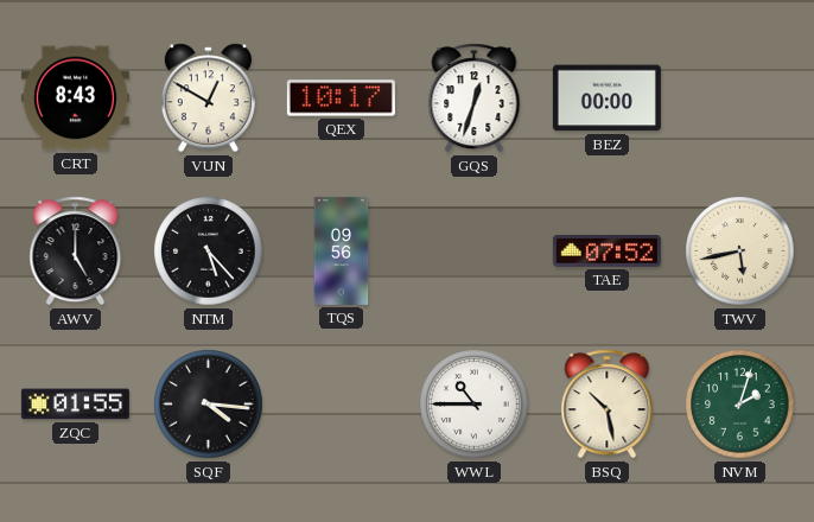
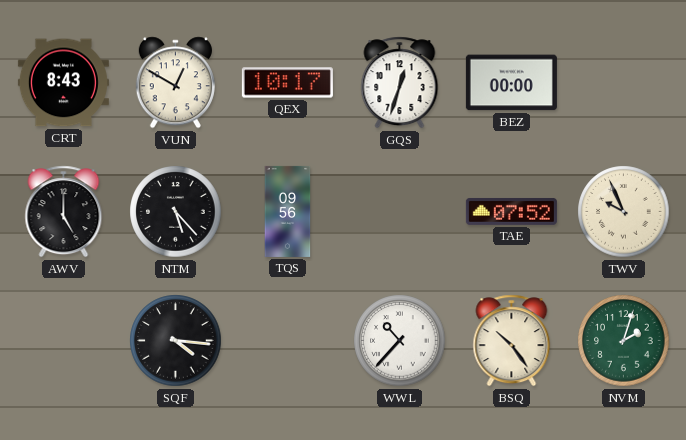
TWV: 5:43 -> 9:56 (624, 212)
ZQC: 01:55 -> none (75, 405)
WWL: 10:45 -> 10:37 (400, 341)
BSQ: 10:28 -> 10:24 (512, 341)
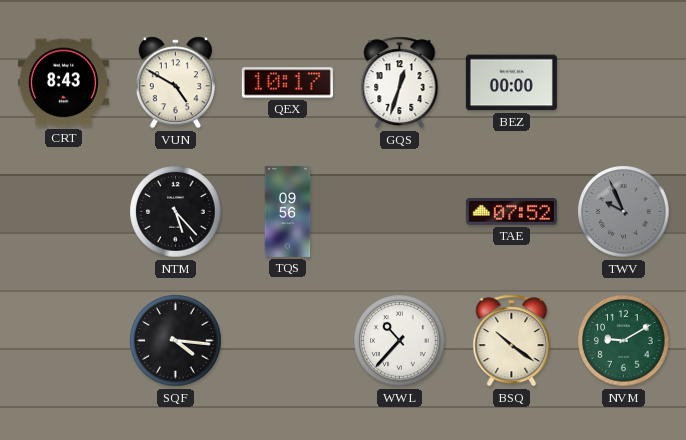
VUN: 12:50 -> 4:50 (175, 83)
AWV: 5:00 -> none (64, 212)
TWV dial: cream -> grey (624, 212)
BSQ: 10:24 -> 10:21 (512, 341)
NVM: 2:03 -> 9:10 (624, 341)
